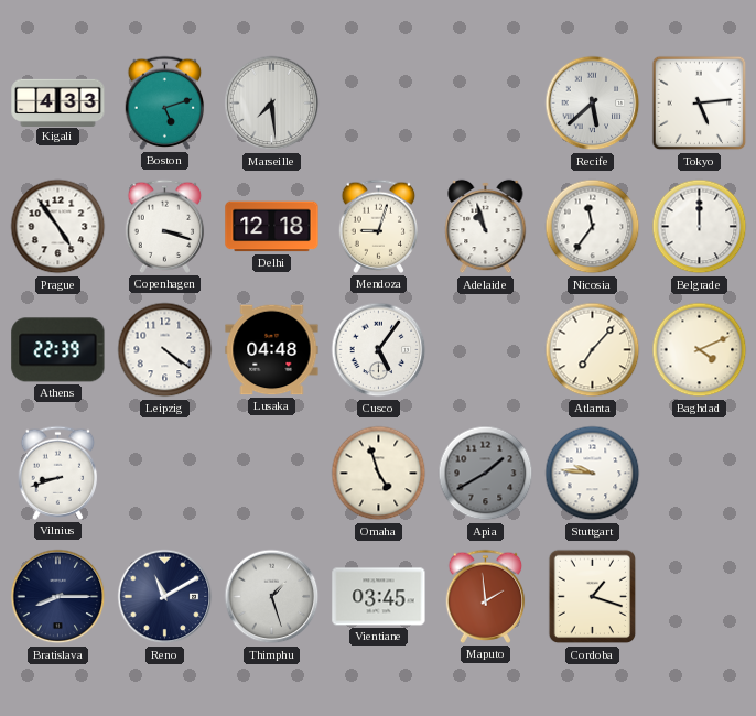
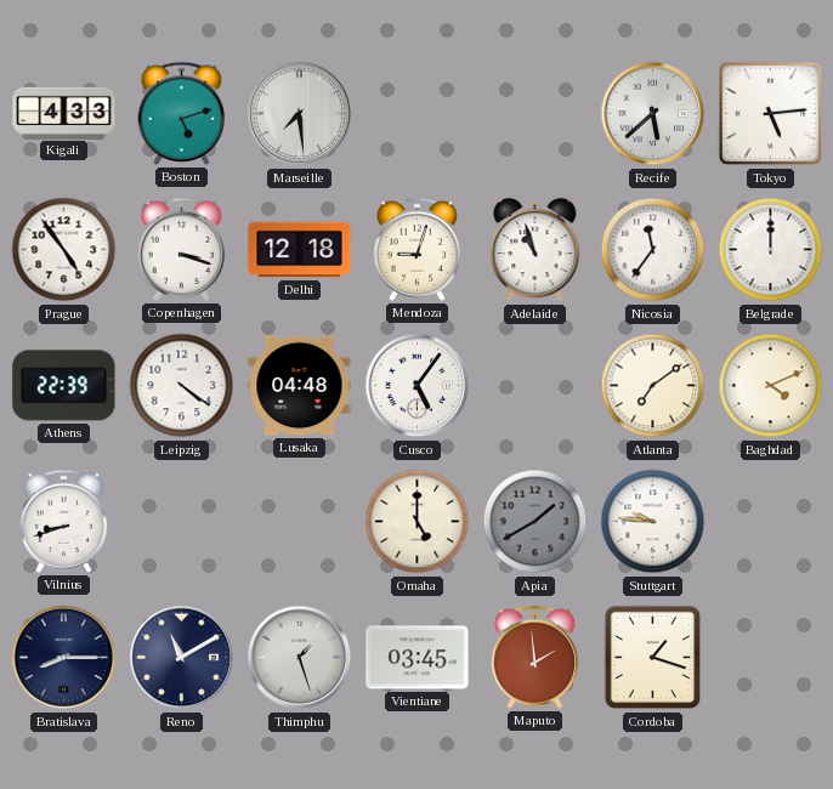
Atlanta: 7:07 -> 7:09 (653, 386)
Omaha: 4:57 -> 5:00 (418, 522)
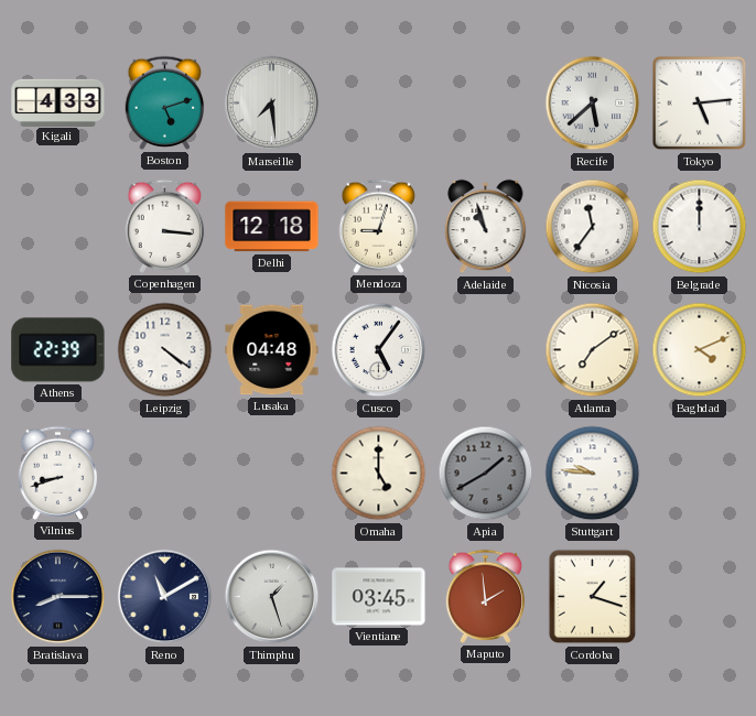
Prague: 4:54 -> none (64, 250)
Copenhagen: 3:18 -> 3:16 (165, 226)
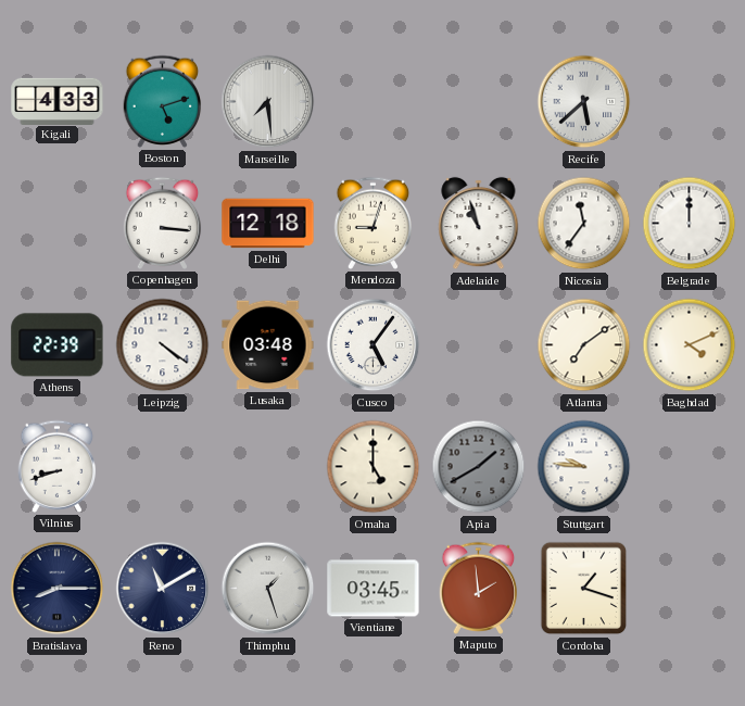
Tokyo: 5:14 -> none (700, 104)
Lusaka: 04:48 -> 03:48 (268, 345)
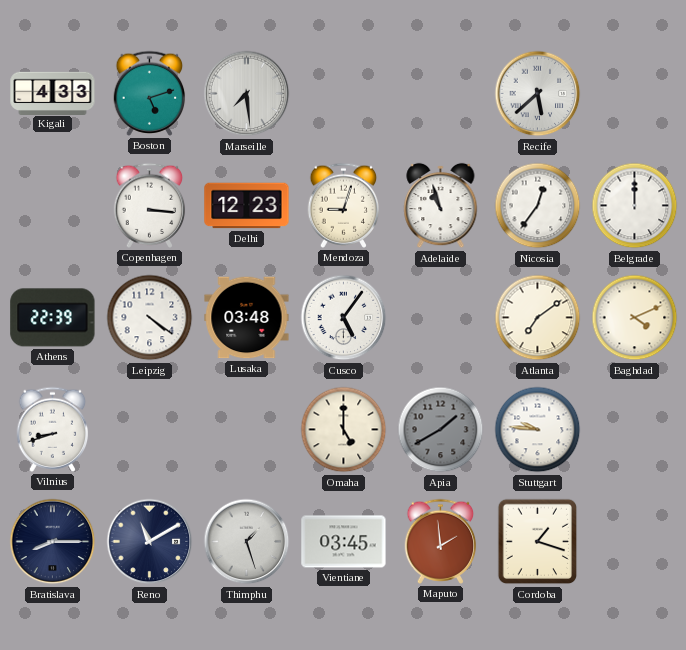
Delhi: 12:18 -> 12:23 (247, 206)
Nicosia: 11:36 -> 12:36 (538, 206)
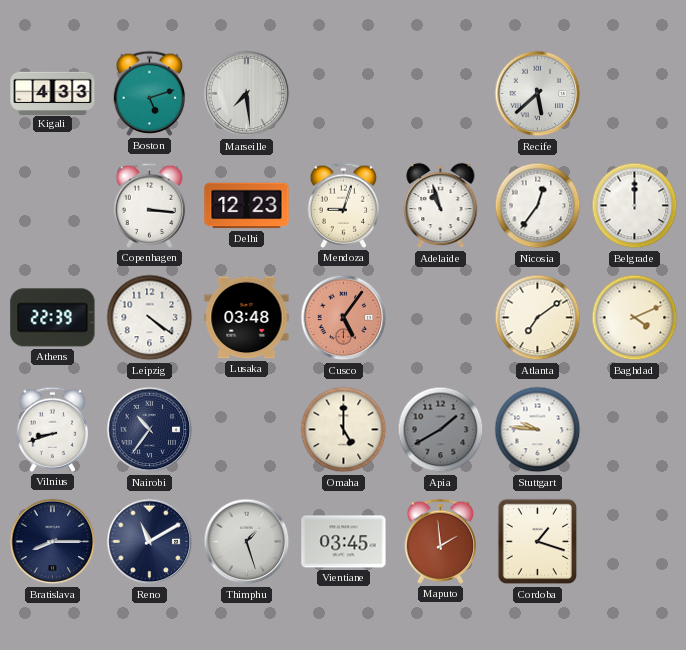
Cusco dial: white -> salmon (344, 318)
Nairobi: none -> 10:36 (150, 430)
